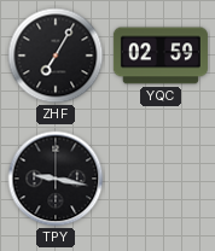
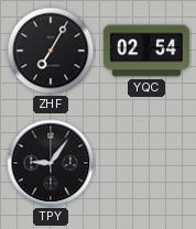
YQC: 02:59 -> 02:54 (146, 51)
TPY: 9:17 -> 9:06 (51, 163)
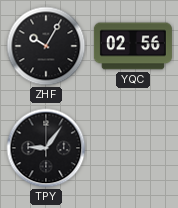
ZHF: 7:05 -> 10:05 (46, 46)
YQC: 02:54 -> 02:56 (133, 46)
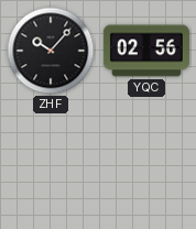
ZHF: 10:05 -> 10:07 (51, 51)
TPY: 9:06 -> none (46, 148)
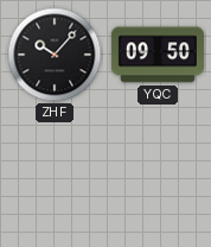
YQC: 02:56 -> 09:50 (158, 55)
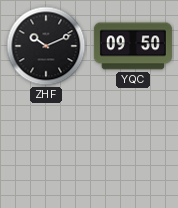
ZHF: 10:07 -> 10:11 (46, 46)
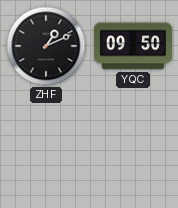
ZHF: 10:11 -> 1:11 (46, 46)
